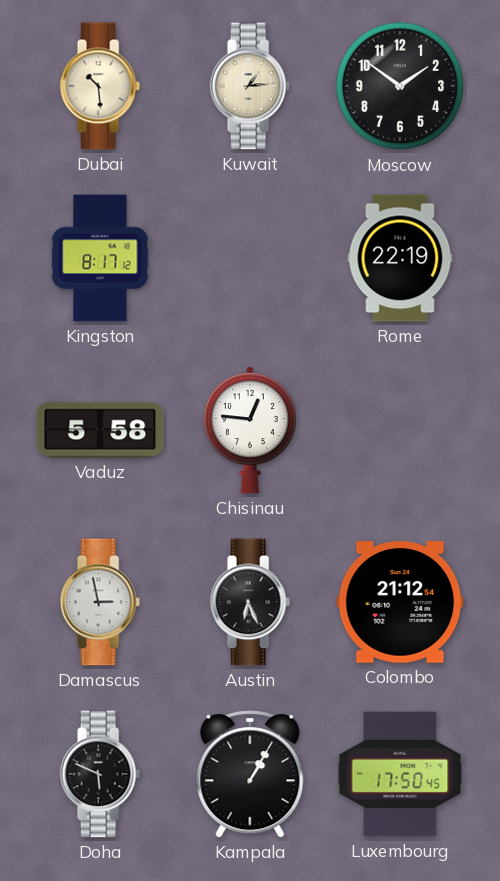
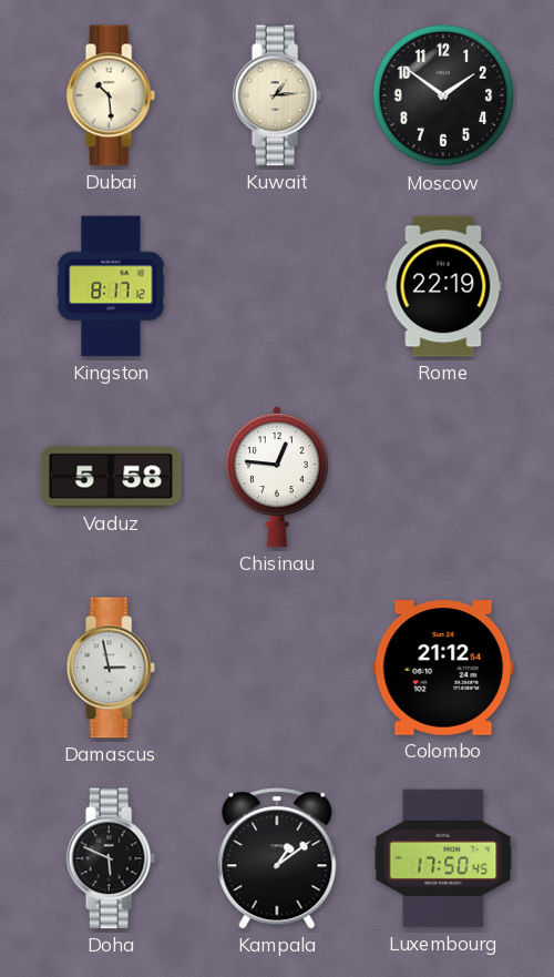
Austin: 6:26 -> none (250, 602)
Kampala: 1:05 -> 1:09 (277, 858)
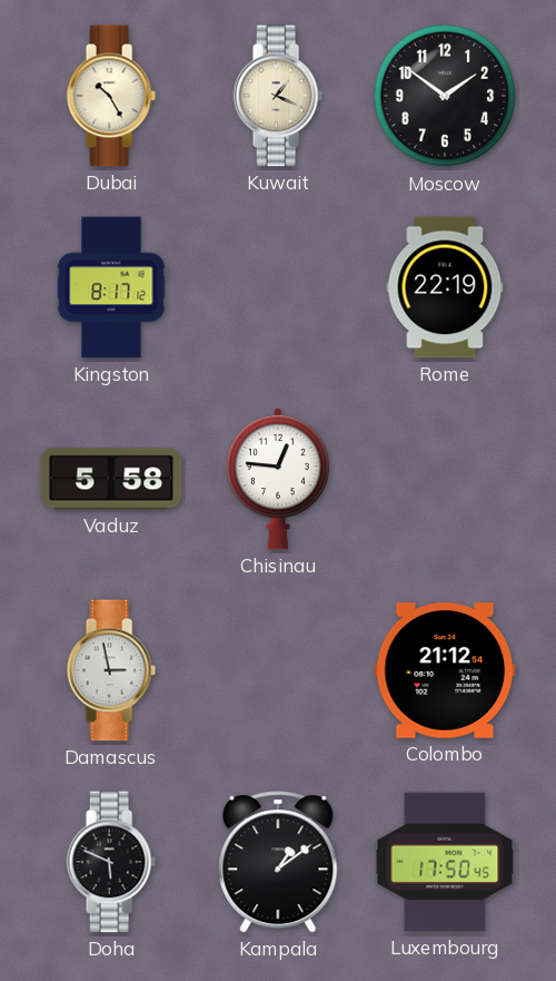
Dubai: 10:29 -> 10:25 (111, 96)
Kuwait: 1:14 -> 1:19 (278, 96)
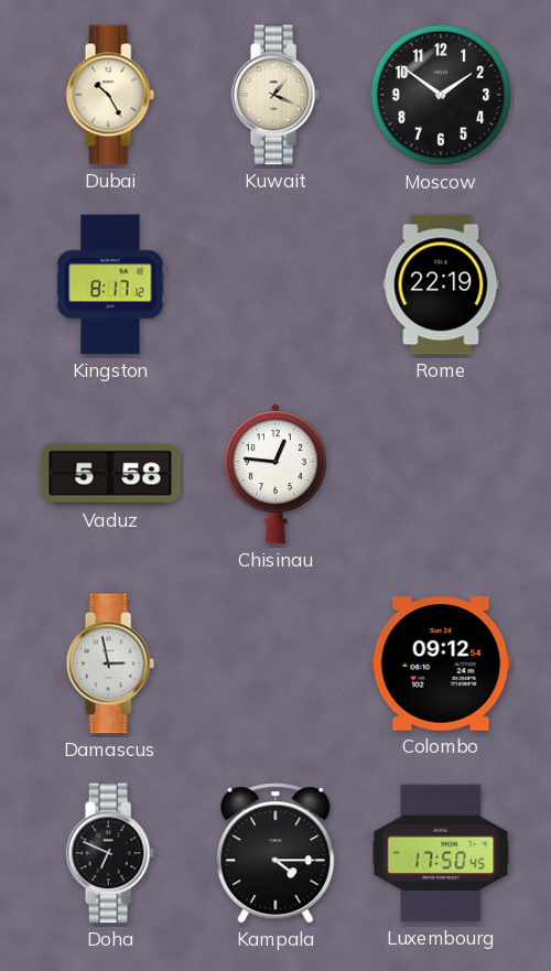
Colombo: 21:12 -> 09:12 (441, 663)
Doha: 5:49 -> 6:49 (110, 853)
Kampala: 1:09 -> 4:15 (275, 853)
